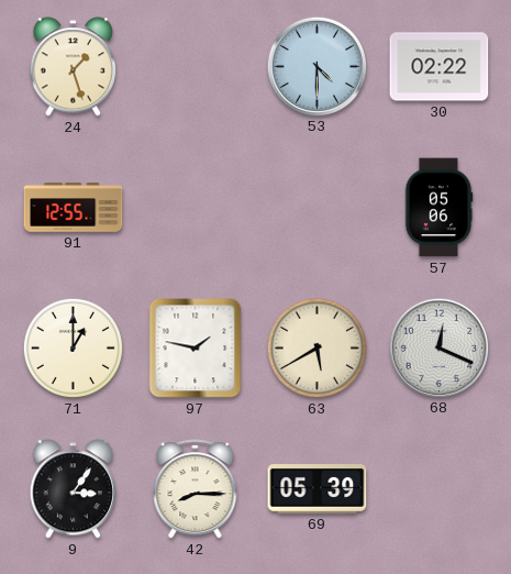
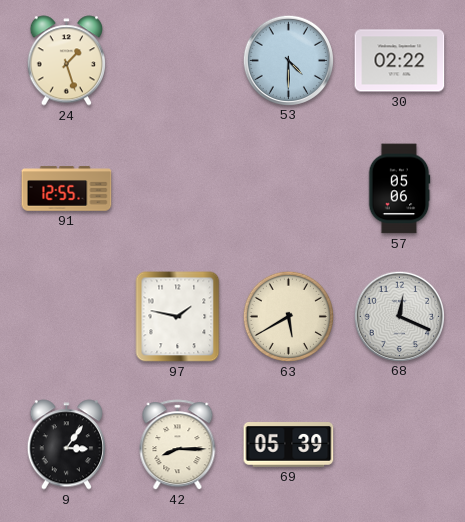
71: 1:00 -> none (73, 347)
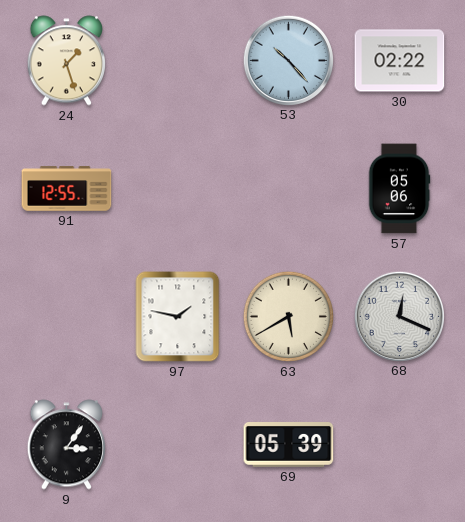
53: 4:30 -> 10:23 (288, 60)
42: 8:15 -> none (178, 445)
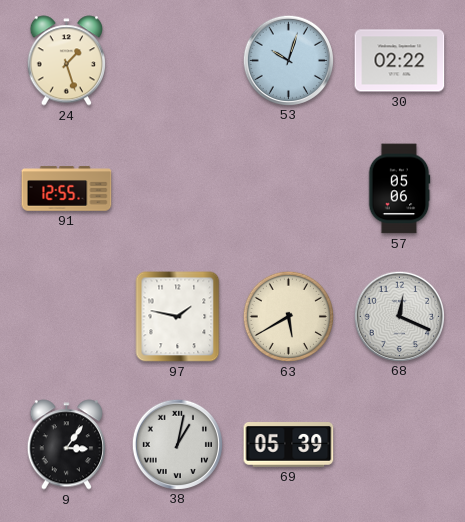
53: 10:23 -> 10:03 (288, 60)
38: none -> 1:02 (177, 444)
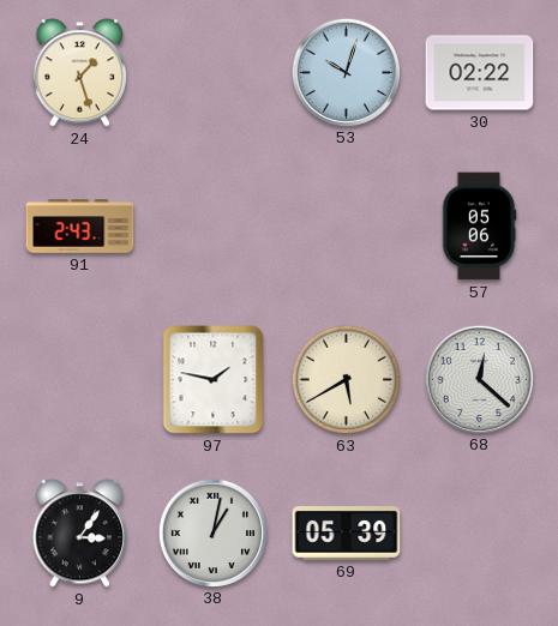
91: 12:55 -> 2:43 (80, 227)
68: 12:19 -> 12:22 (479, 379)
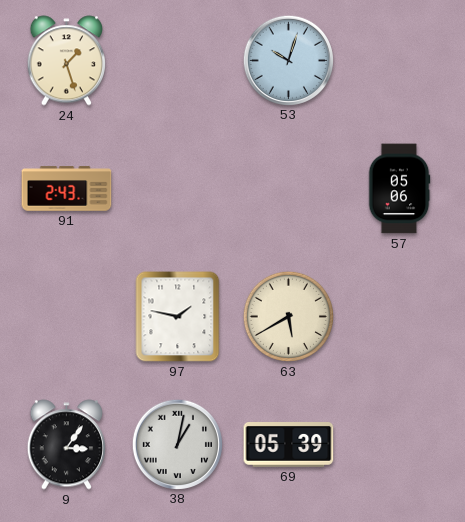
30: 02:22 -> none (480, 73)
68: 12:22 -> none (479, 379)
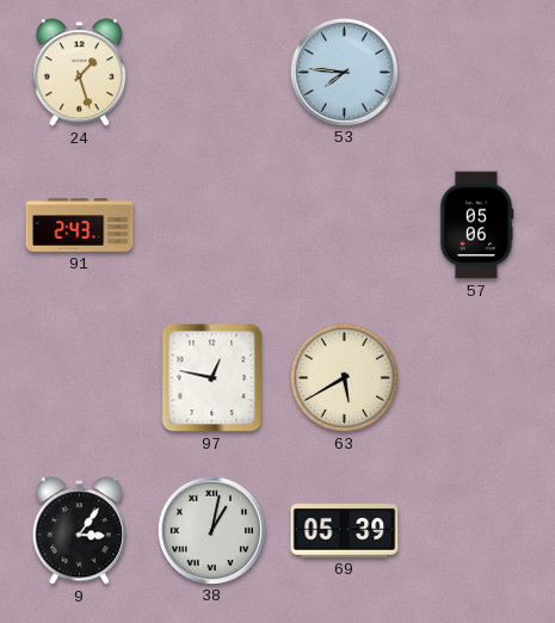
53: 10:03 -> 7:46 (344, 72)
97: 1:47 -> 12:47 (212, 378)
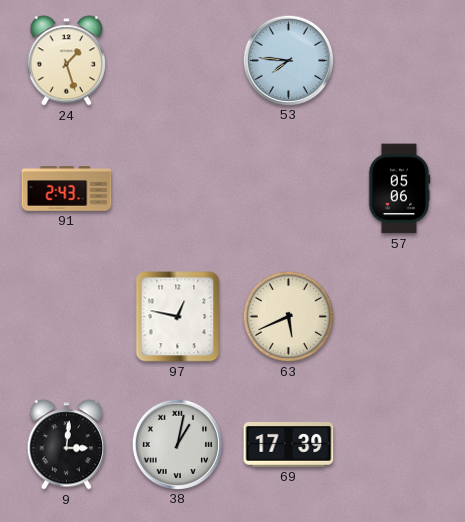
63: 5:40 -> 5:41 (288, 316)
9: 3:06 -> 3:01 (66, 445)
69: 05:39 -> 17:39 (289, 445)
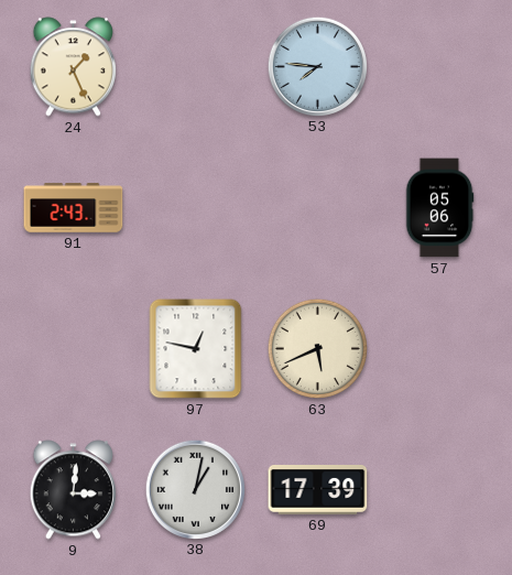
24: 1:27 -> 1:26 (73, 67)
